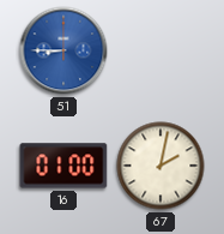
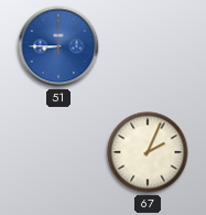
16: 01:00 -> none (63, 166)
67: 2:02 -> 2:04 (148, 152)
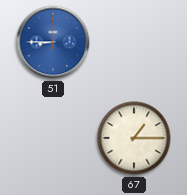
67: 2:04 -> 1:15 (134, 138)
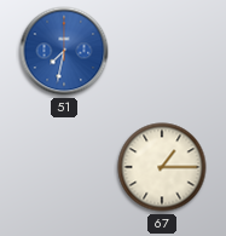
51: 8:45 -> 7:32 (64, 51)
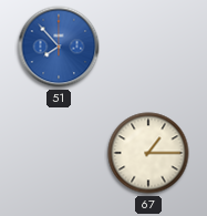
51: 7:32 -> 7:53 (59, 47)
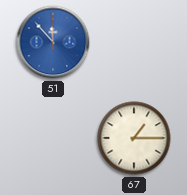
51: 7:53 -> 11:53 (53, 42)
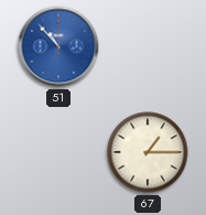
51: 11:53 -> 10:53 (58, 46)
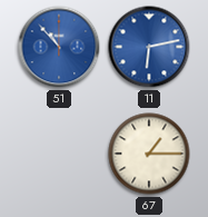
11: none -> 6:13 (149, 47)
